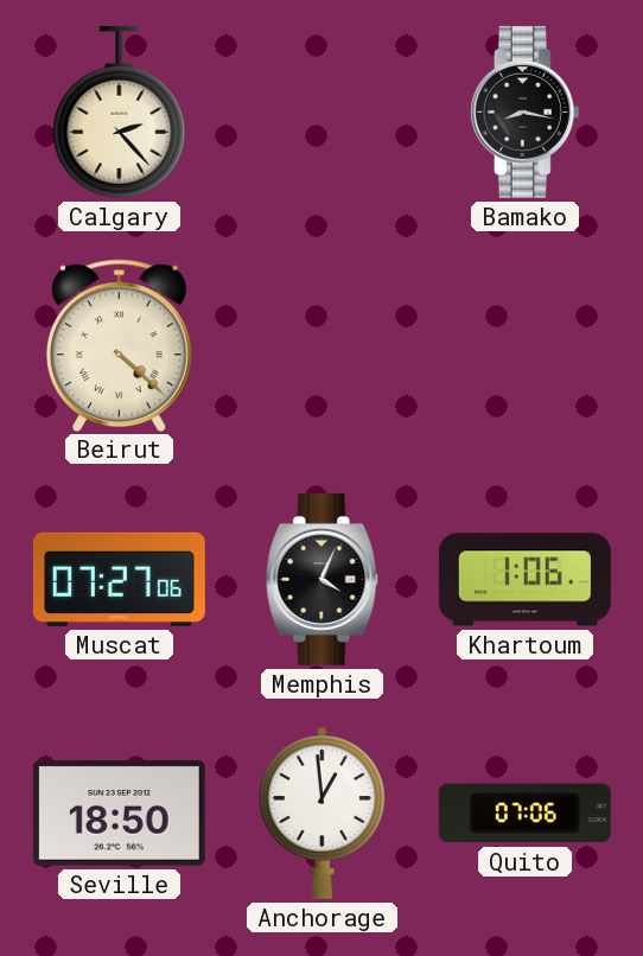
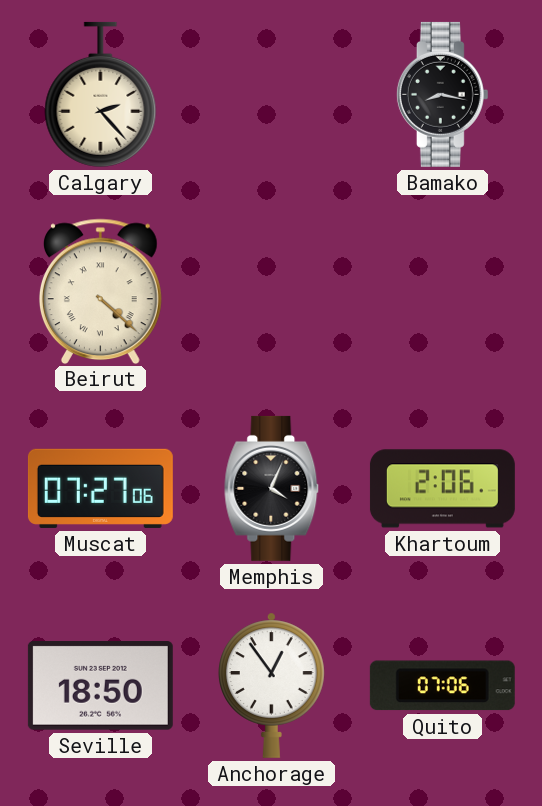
Khartoum: 1:06 -> 2:06 (442, 489)
Anchorage: 12:59 -> 12:54 (272, 685)
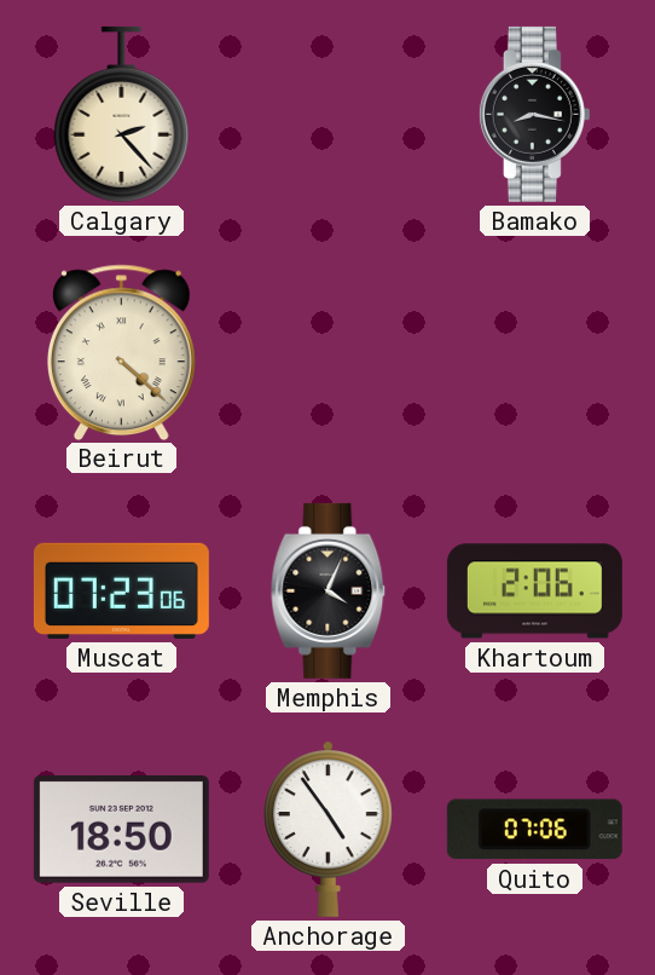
Muscat: 07:27 -> 07:23 (121, 590)
Anchorage: 12:54 -> 4:54 (329, 829)
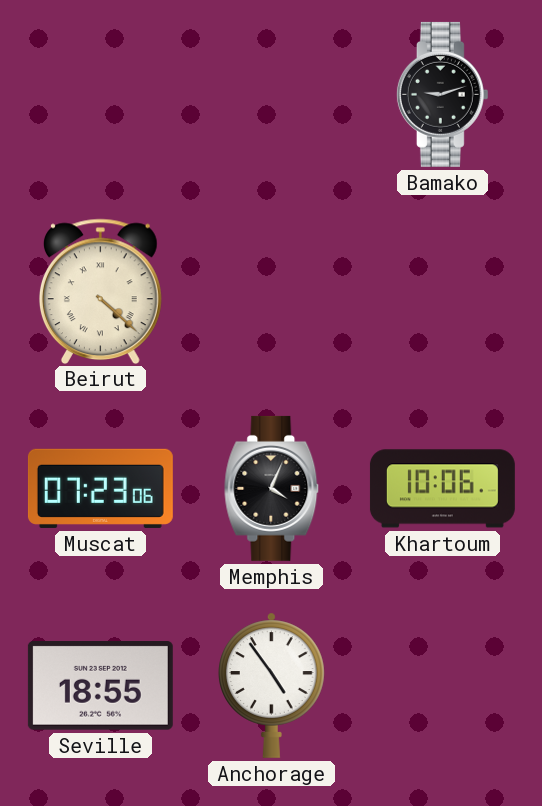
Calgary: 2:23 -> none (122, 114)
Bamako: 8:17 -> 9:12 (442, 94)
Khartoum: 2:06 -> 10:06 (442, 489)
Seville: 18:50 -> 18:55 (100, 686)
Quito: 07:06 -> none (534, 830)
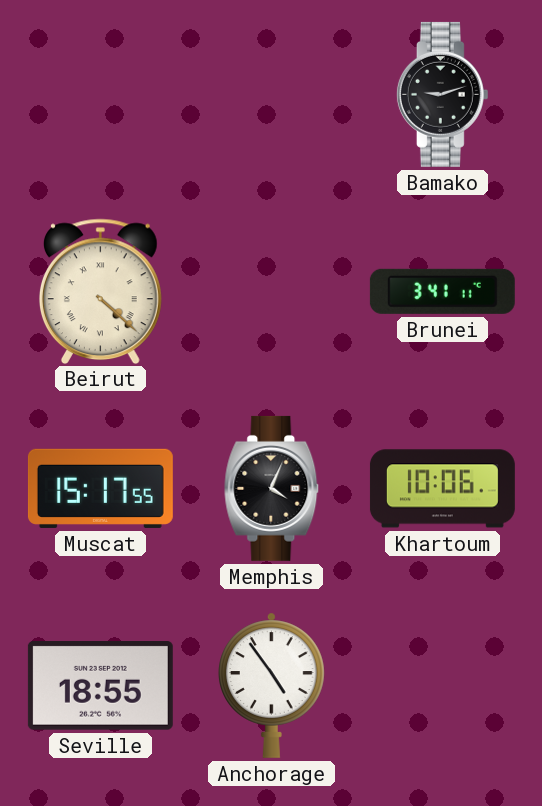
Brunei: none -> 3:41 (442, 291)
Muscat: 07:23 -> 15:17 (100, 488)
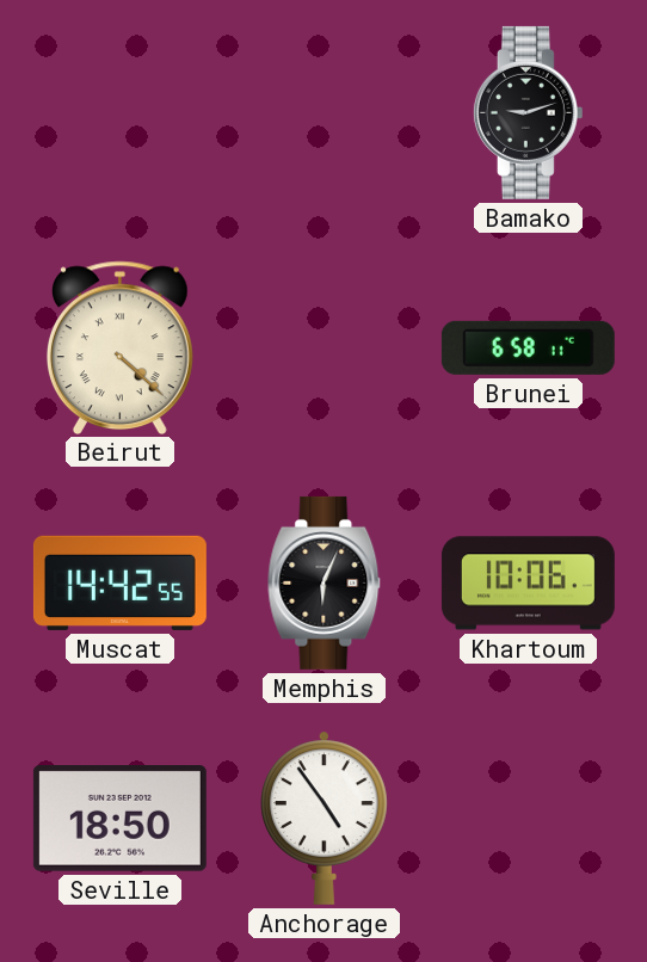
Brunei: 3:41 -> 6:58 (528, 347)
Muscat: 15:17 -> 14:42 (119, 582)
Memphis: 4:04 -> 6:04 (325, 582)
Seville: 18:55 -> 18:50 (119, 819)
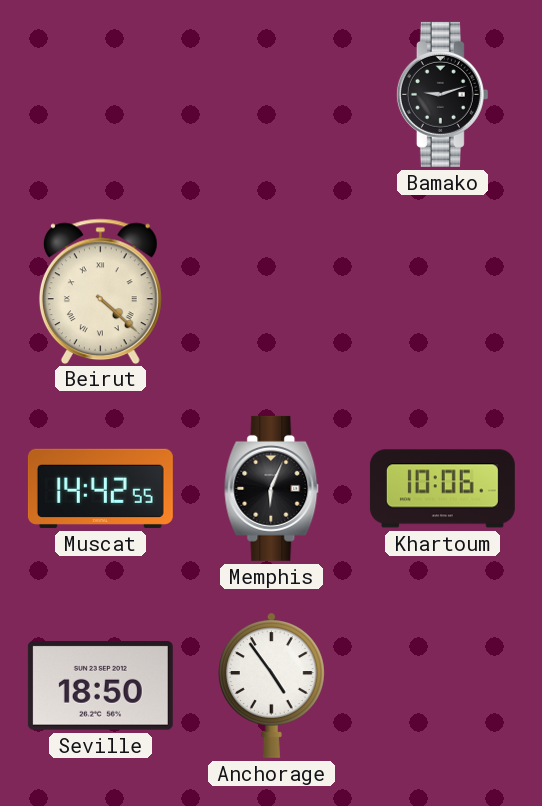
Brunei: 6:58 -> none (528, 347)
